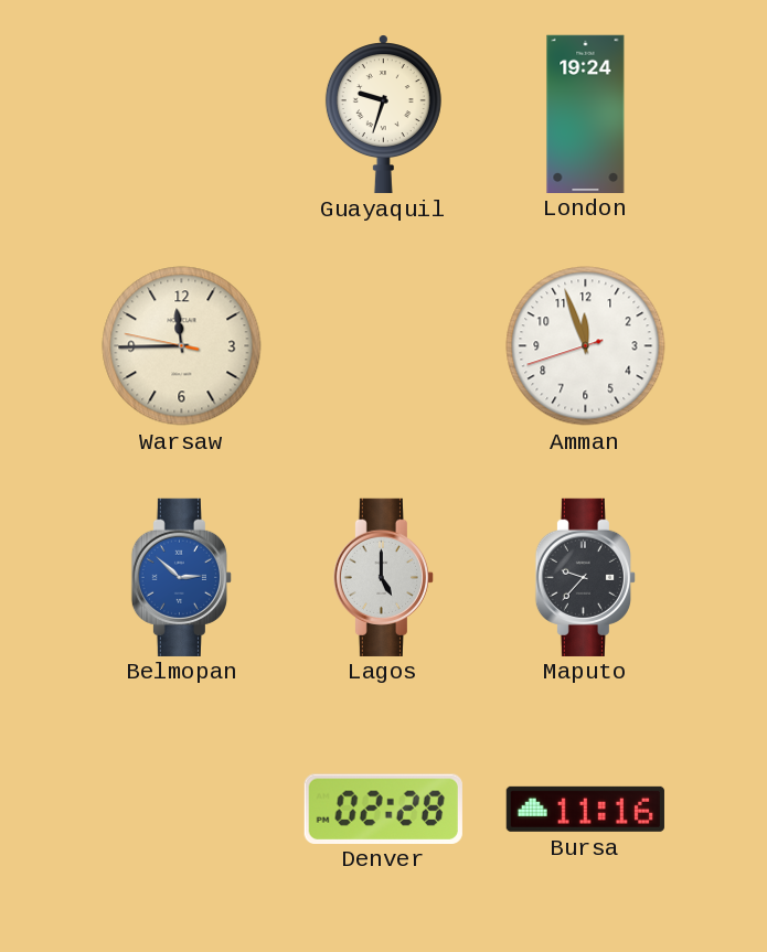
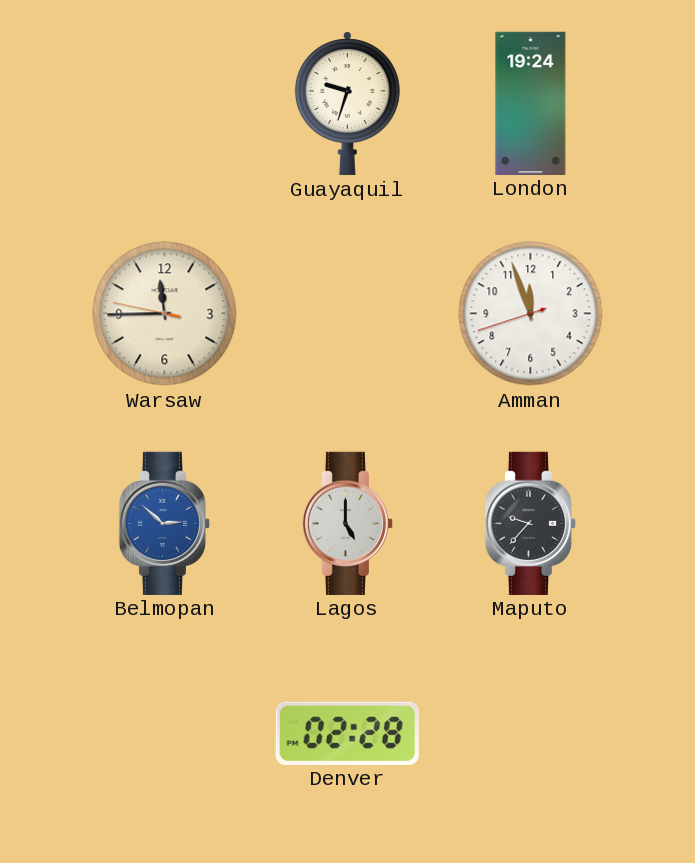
Bursa: 11:16 -> none (585, 809)
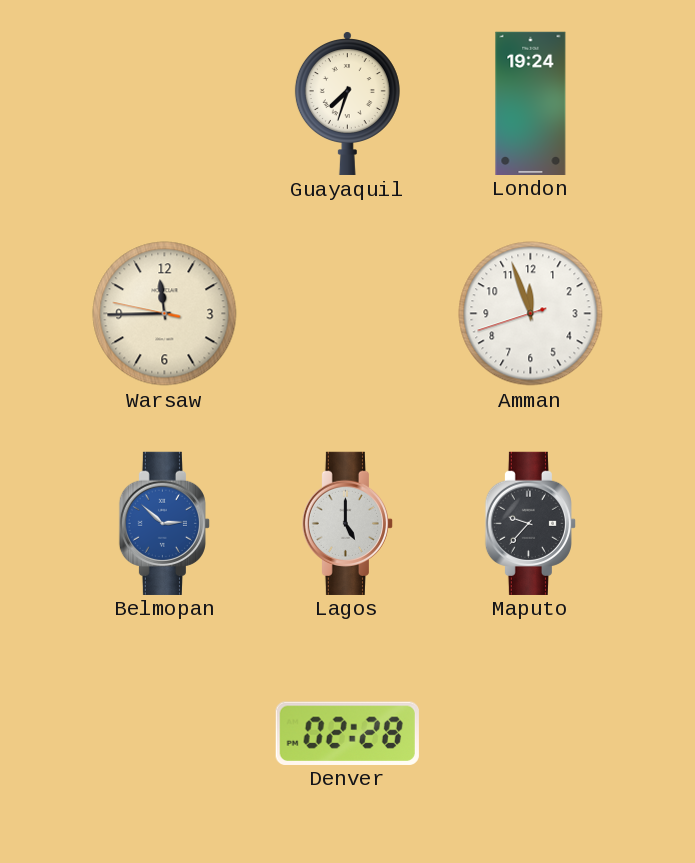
Guayaquil: 9:33 -> 7:33 (347, 103)
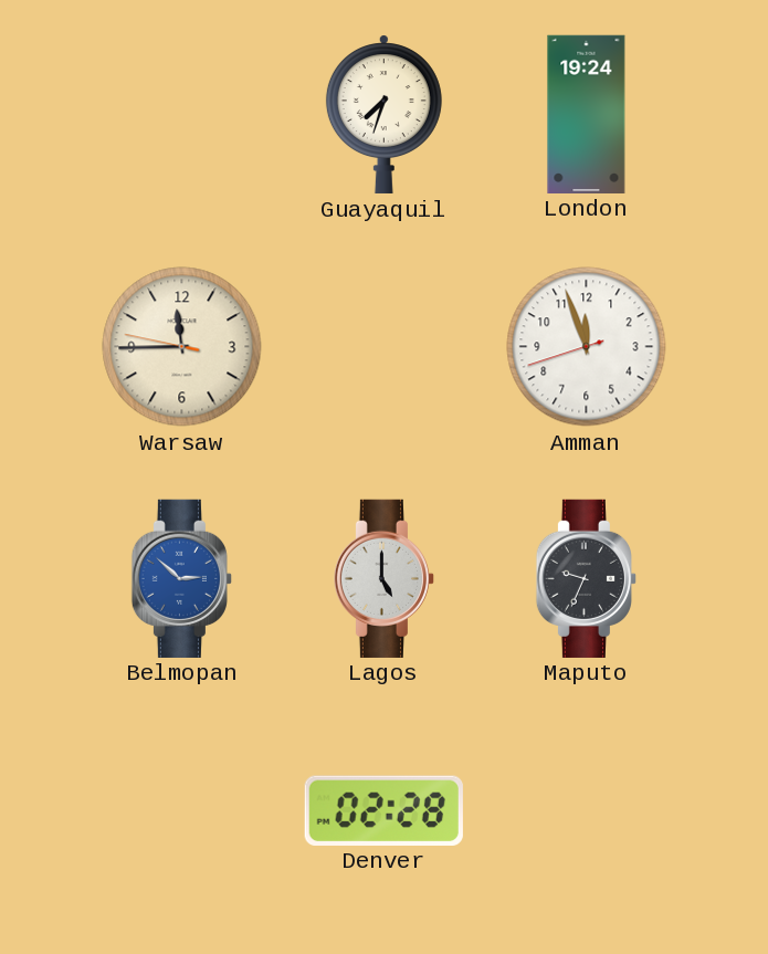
Maputo: 9:37 -> 9:34 (586, 578)
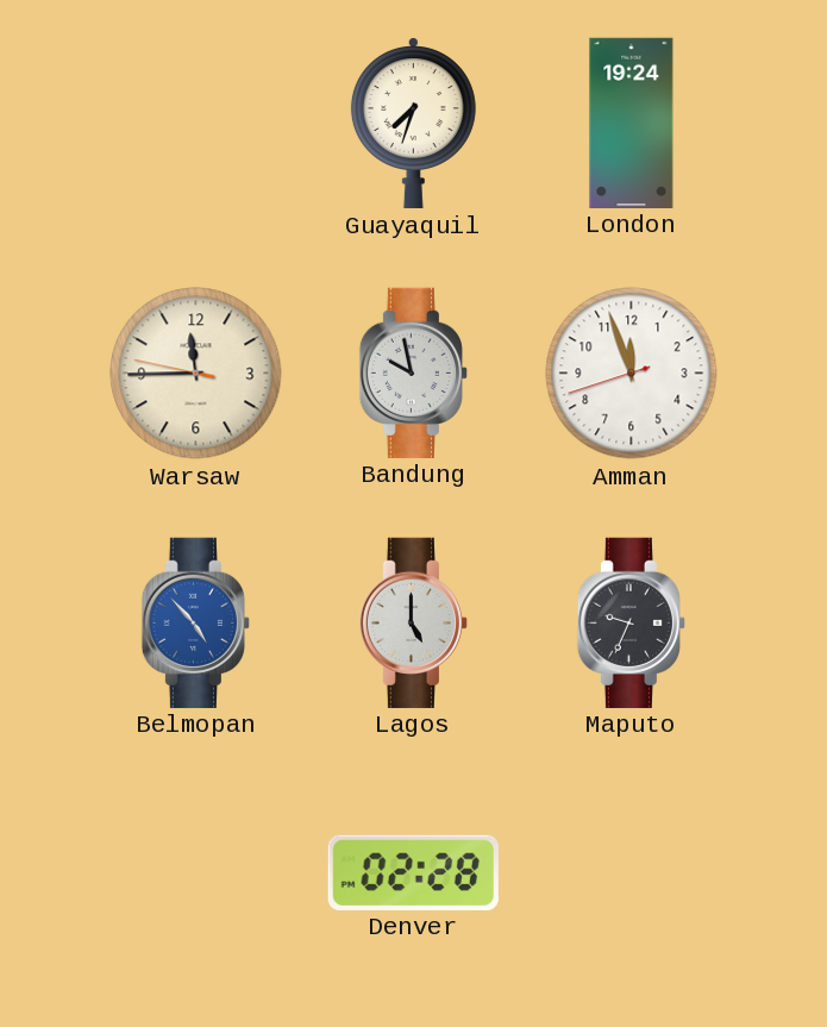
Bandung: none -> 9:58 (413, 372)
Belmopan: 2:52 -> 4:53 (195, 622)
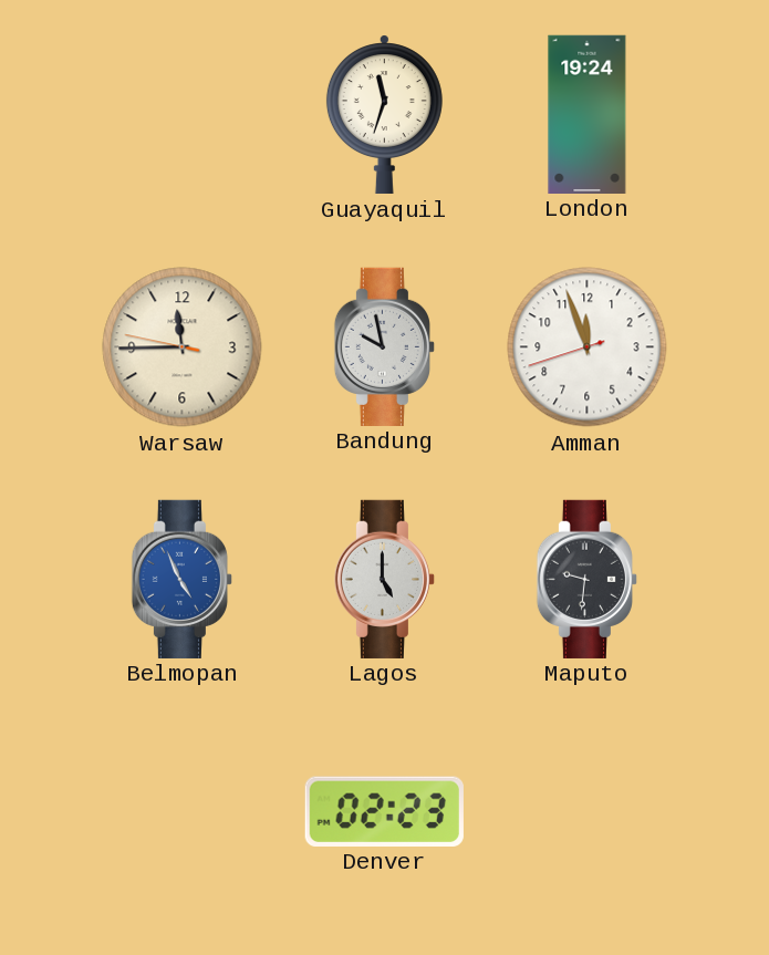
Guayaquil: 7:33 -> 11:33 (384, 114)
Belmopan: 4:53 -> 4:56 (181, 579)
Maputo: 9:34 -> 9:31 (586, 579)
Denver: 02:28 -> 02:23 (384, 811)
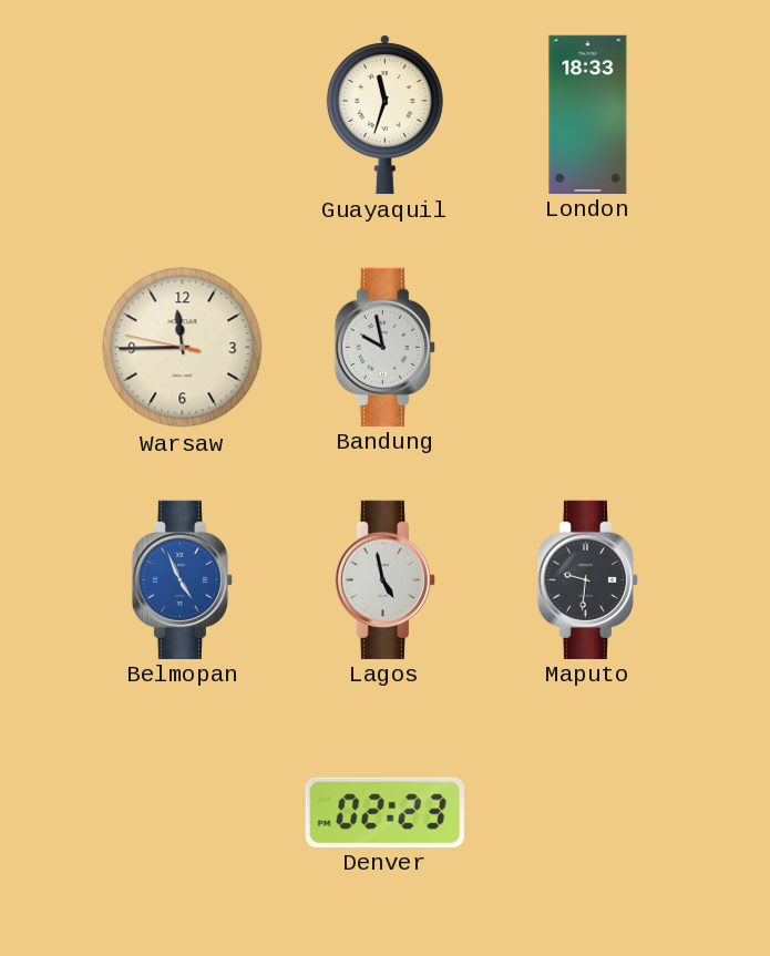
London: 19:24 -> 18:33 (588, 114)
Amman: 11:56 -> none (588, 347)
Lagos: 5:00 -> 4:58 (384, 579)
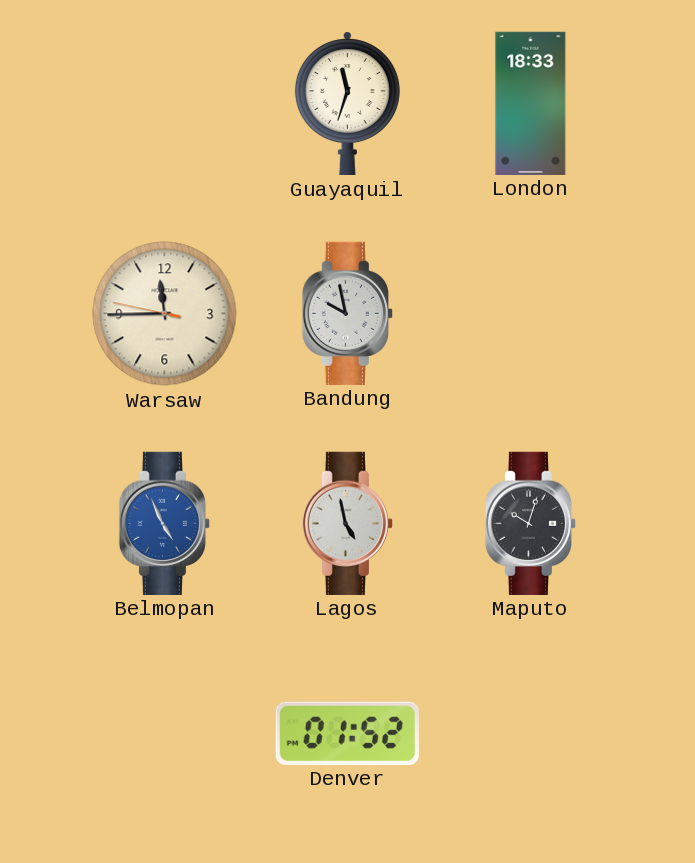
Maputo: 9:31 -> 10:03 (530, 523)
Denver: 02:23 -> 01:52 (347, 733)
